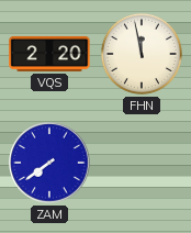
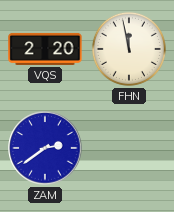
ZAM: 7:39 -> 2:39 (45, 148)
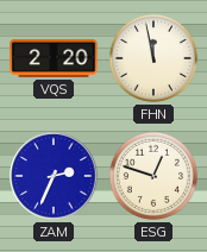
ZAM: 2:39 -> 2:34 (54, 176)
ESG: none -> 12:48 (153, 176)
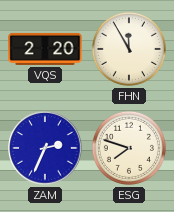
FHN: 11:58 -> 11:55 (129, 49)
ESG: 12:48 -> 7:48 (129, 148)
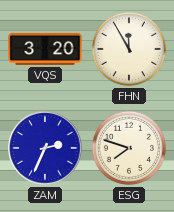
VQS: 2:20 -> 3:20 (45, 49)
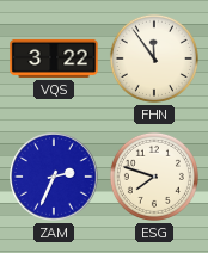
VQS: 3:20 -> 3:22 (54, 58)
FHN: 11:55 -> 11:54 (154, 58)
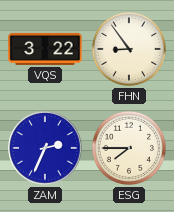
FHN: 11:54 -> 8:54 (129, 49)
ESG: 7:48 -> 7:45 (129, 148)
